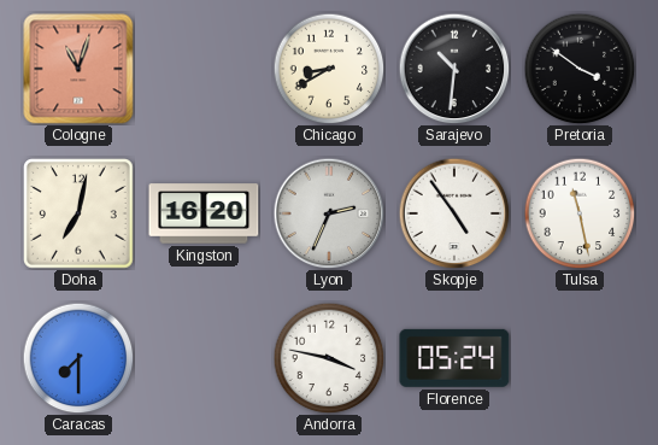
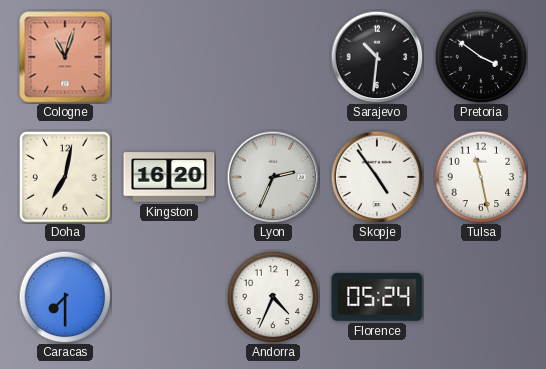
Chicago: 8:40 -> none (329, 69)
Andorra: 3:47 -> 4:34 (273, 297)
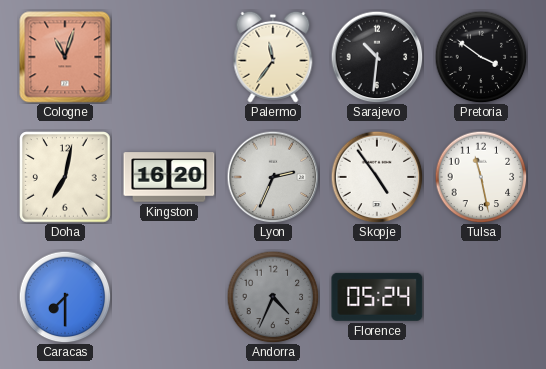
Palermo: none -> 11:36 (273, 57)
Andorra dial: white -> grey (273, 297)
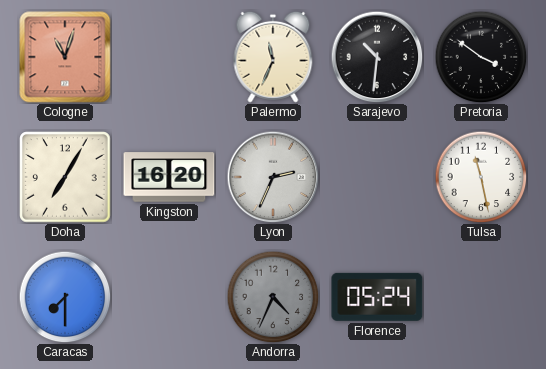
Palermo: 11:36 -> 11:34 (273, 57)
Doha: 7:02 -> 7:05 (65, 177)
Skopje: 4:54 -> none (377, 177)
